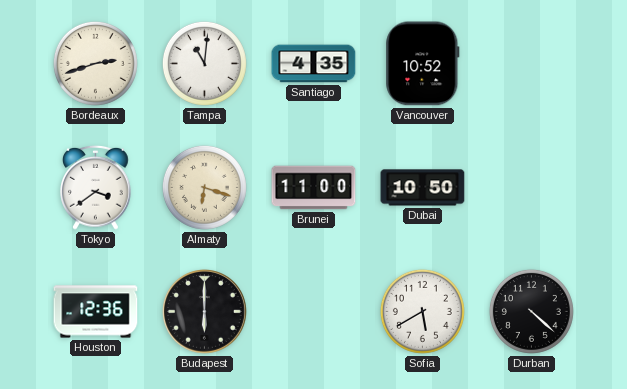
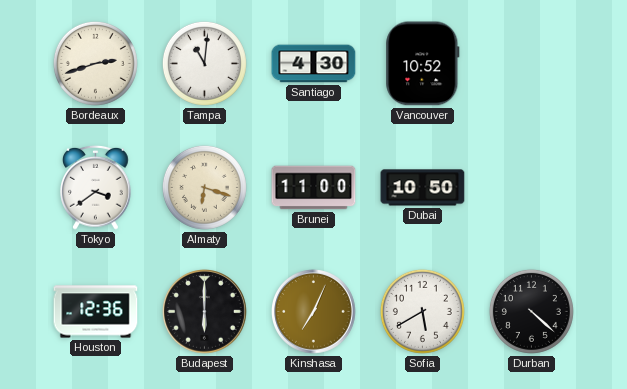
Santiago: 4:35 -> 4:30 (314, 64)
Kinshasa: none -> 7:04 (314, 312)
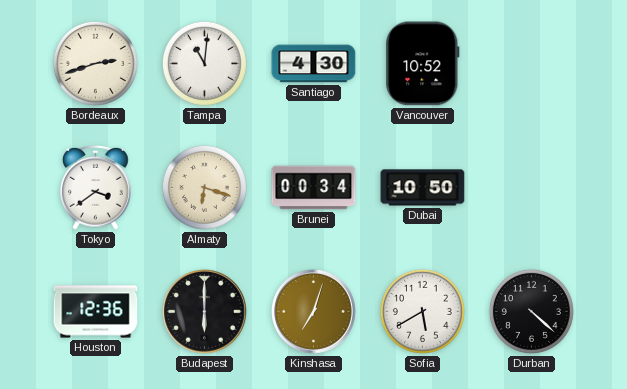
Brunei: 11:00 -> 00:34 (314, 188)
Kinshasa: 7:04 -> 7:03 (314, 312)
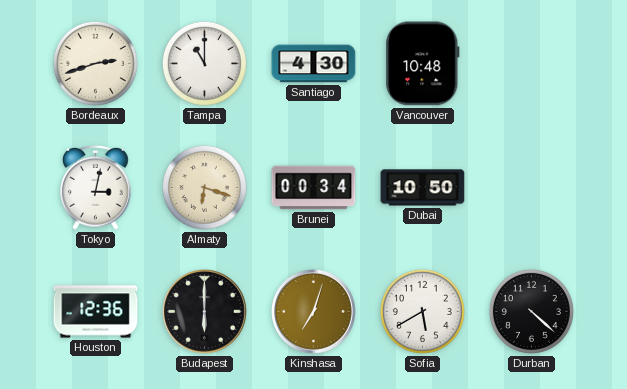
Tampa: 11:01 -> 11:00 (204, 63)
Vancouver: 10:52 -> 10:48 (423, 64)
Tokyo: 3:39 -> 3:02 (96, 187)
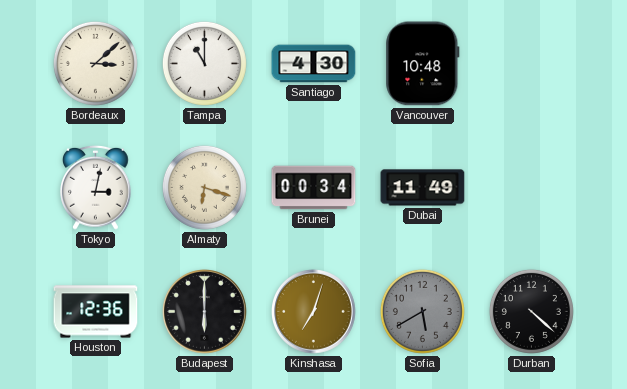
Bordeaux: 2:42 -> 3:08 (95, 63)
Dubai: 10:50 -> 11:49 (423, 188)
Sofia dial: white -> grey (422, 311)
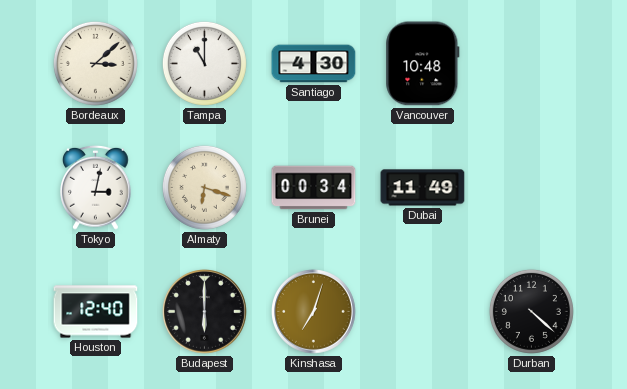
Houston: 12:36 -> 12:40 (96, 312)
Sofia: 5:40 -> none (422, 311)
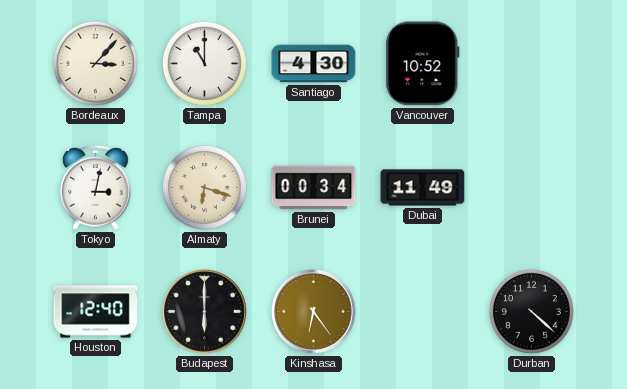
Bordeaux: 3:08 -> 3:07 (95, 63)
Vancouver: 10:48 -> 10:52 (423, 64)
Kinshasa: 7:03 -> 6:24 (314, 312)
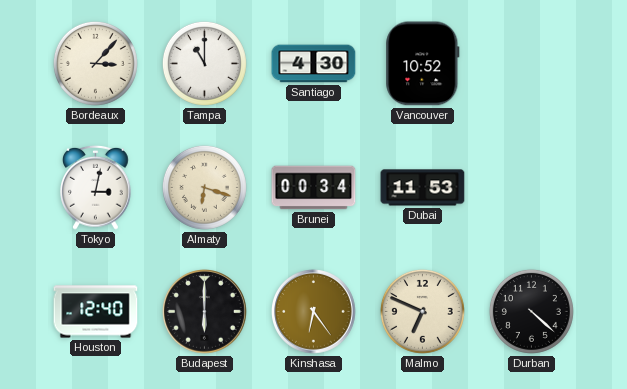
Dubai: 11:49 -> 11:53 (423, 188)
Malmo: none -> 6:49 (422, 311)
